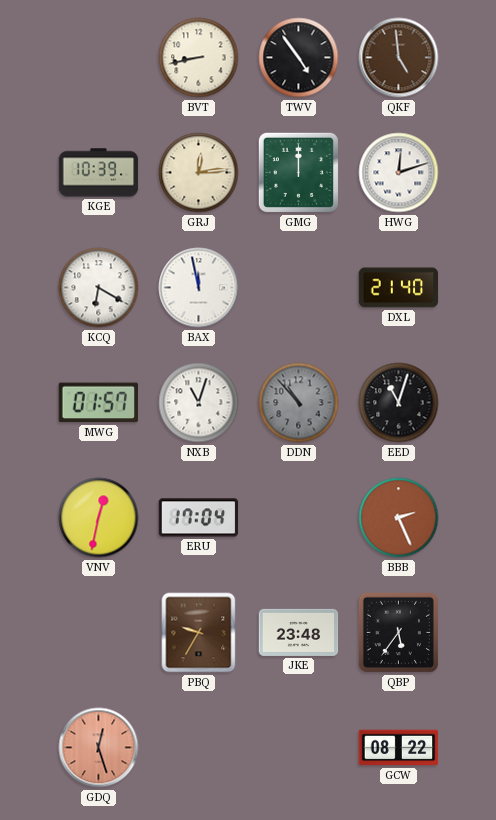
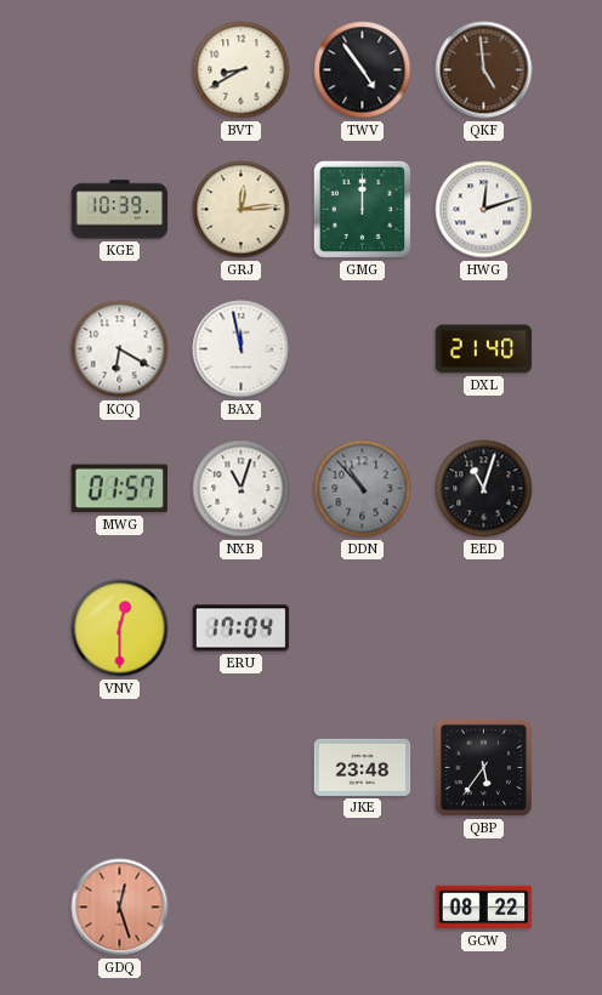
BVT: 8:43 -> 8:40 (242, 70)
VNV: 12:32 -> 12:30 (120, 629)
BBB: 2:26 -> none (399, 518)
PBQ: 9:35 -> none (199, 633)
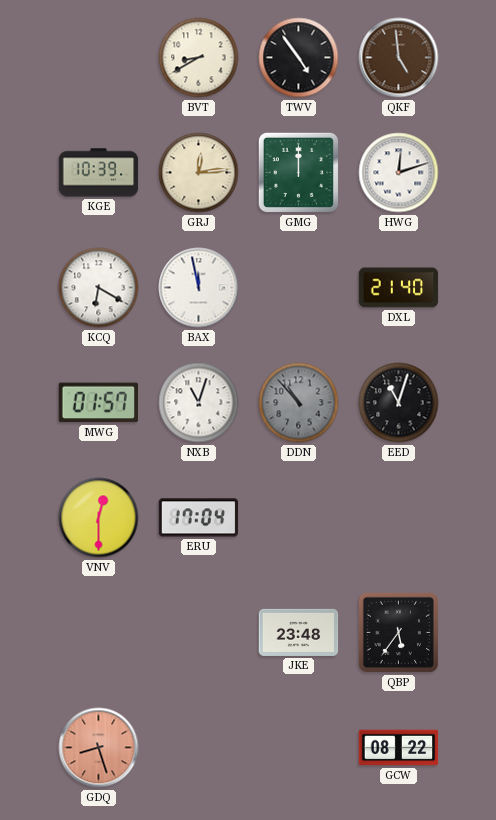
GDQ: 12:27 -> 8:27 (99, 748)
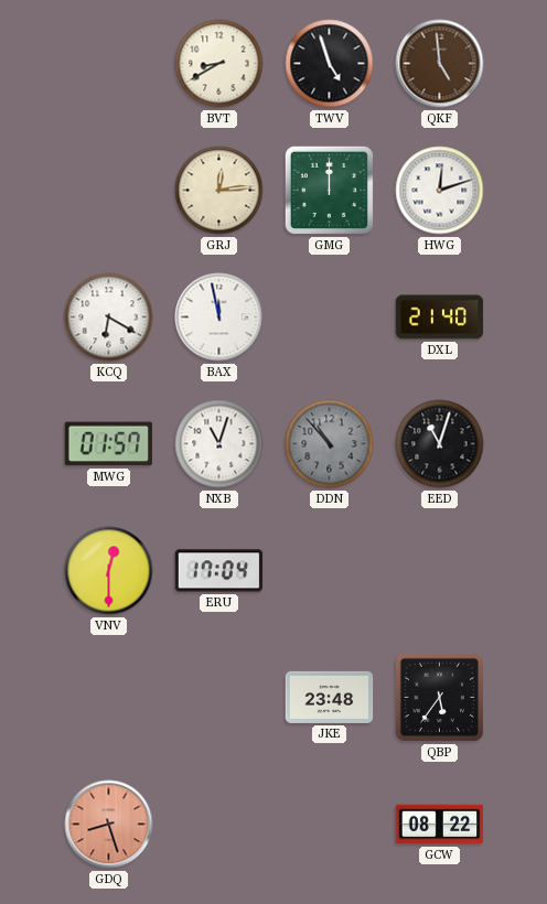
TWV: 4:54 -> 4:57 (330, 64)
KGE: 10:39 -> none (99, 173)
